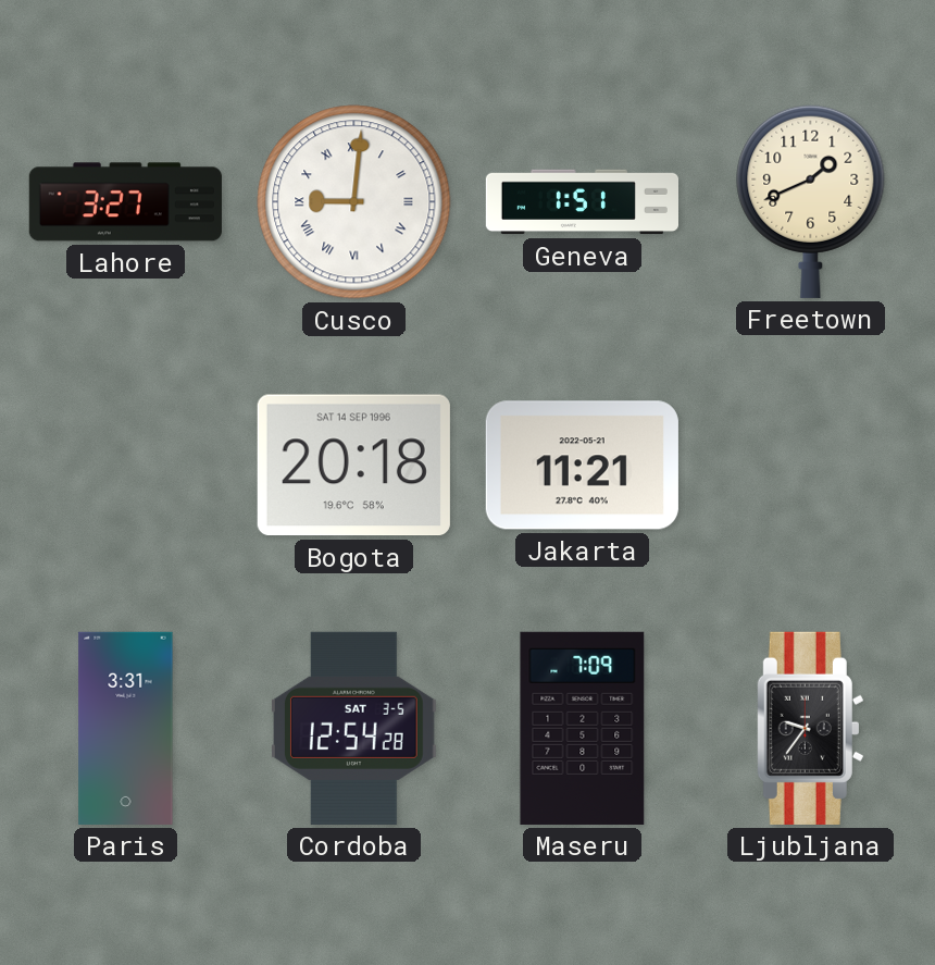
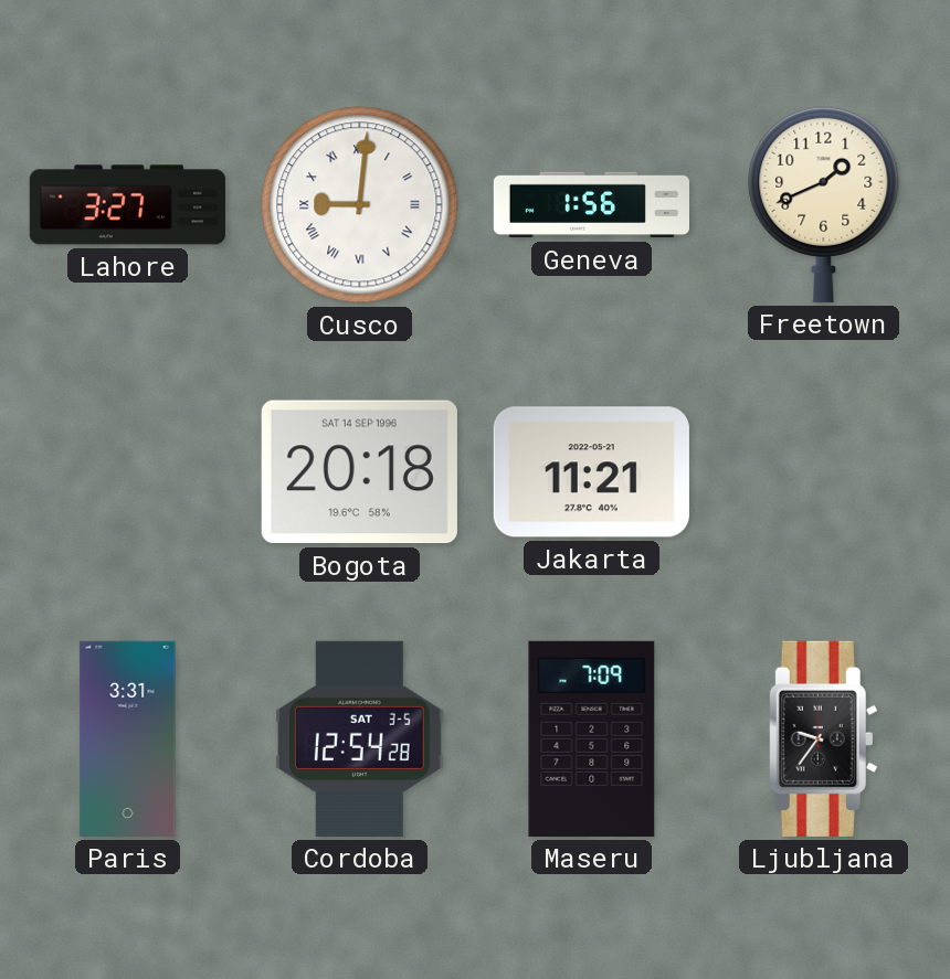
Geneva: 1:51 -> 1:56 (591, 205)
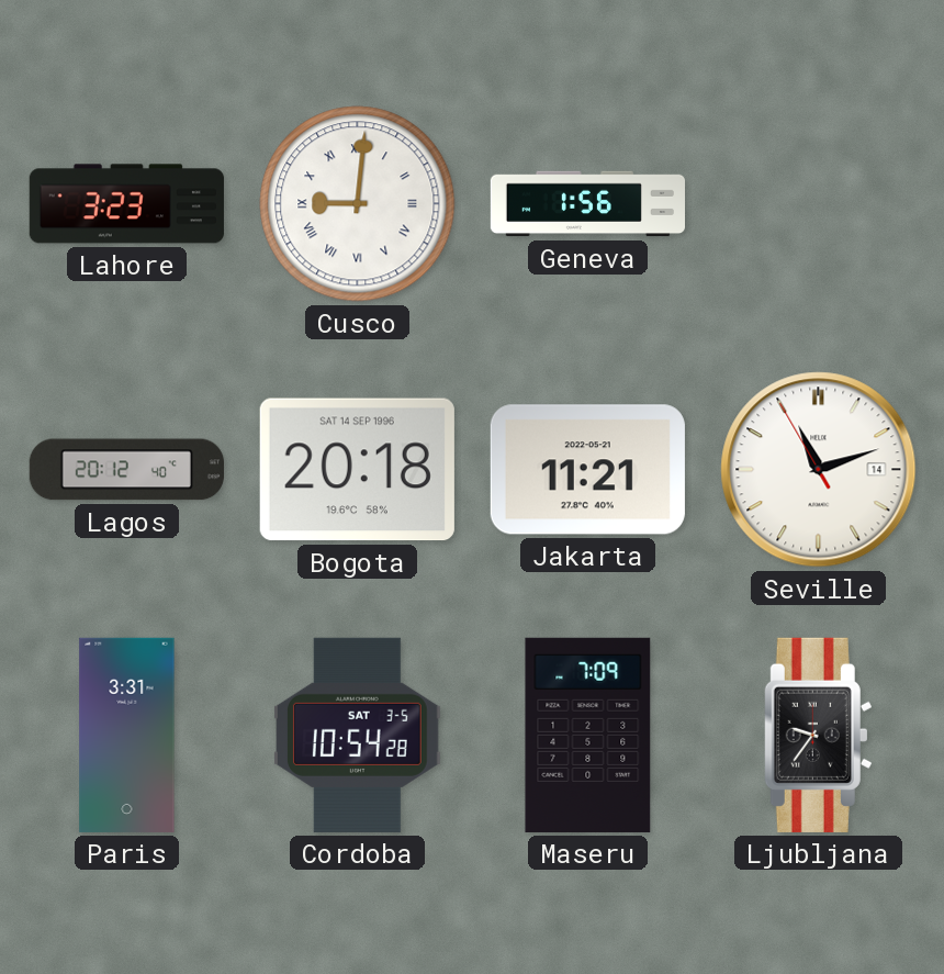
Lahore: 3:27 -> 3:23 (126, 204)
Freetown: 1:41 -> none (824, 204)
Lagos: none -> 20:12 (126, 470)
Seville: none -> 11:11 (819, 470)
Cordoba: 12:54 -> 10:54 (358, 735)
